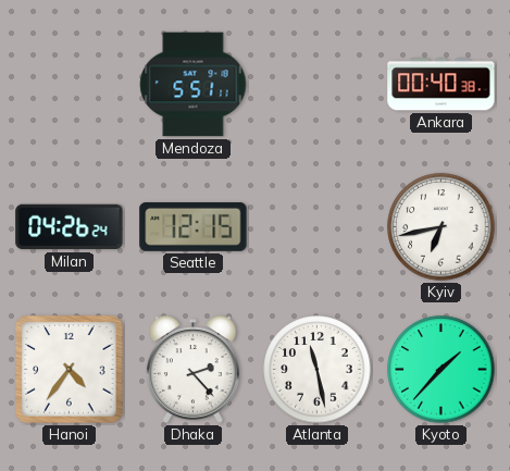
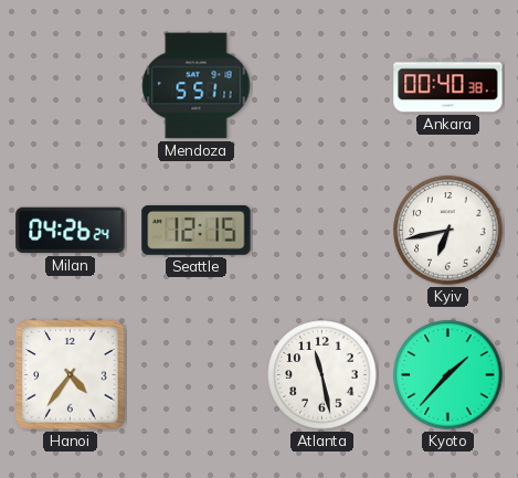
Dhaka: 2:23 -> none (192, 370)
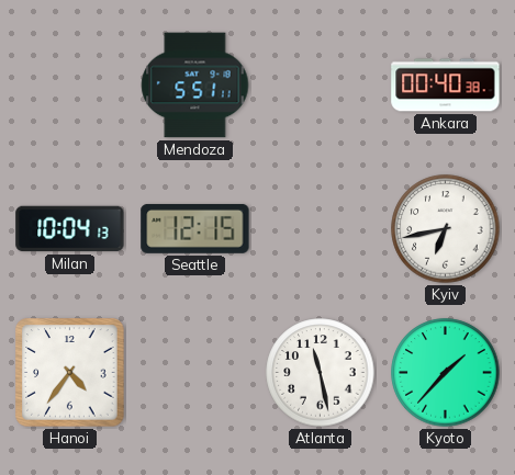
Milan: 04:26 -> 10:04 (70, 229)
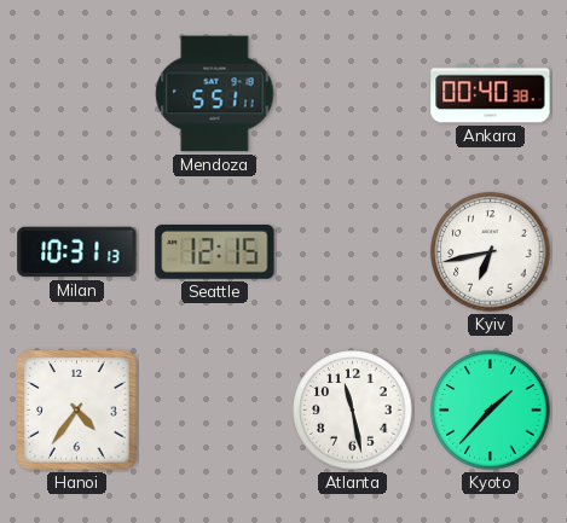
Milan: 10:04 -> 10:31 (77, 252)
